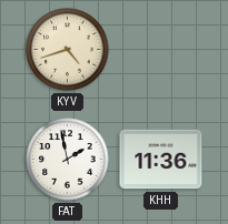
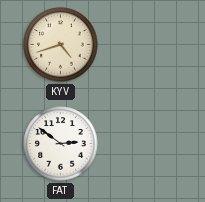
FAT: 1:58 -> 2:51 (61, 144)
KHH: 11:36 -> none (161, 160)
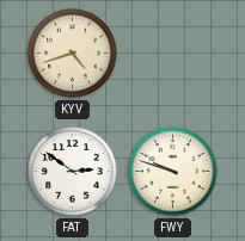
FWY: none -> 9:48 (173, 172)
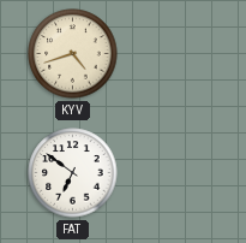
FAT: 2:51 -> 6:51 (73, 173)
FWY: 9:48 -> none (173, 172)
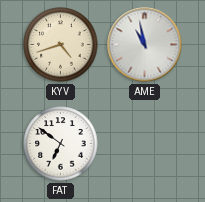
AME: none -> 10:58 (145, 45)
